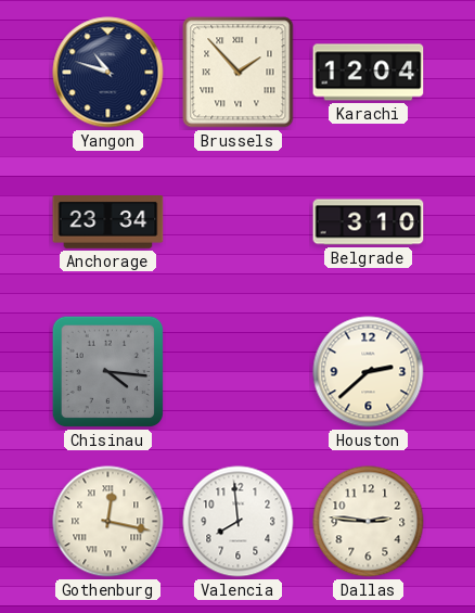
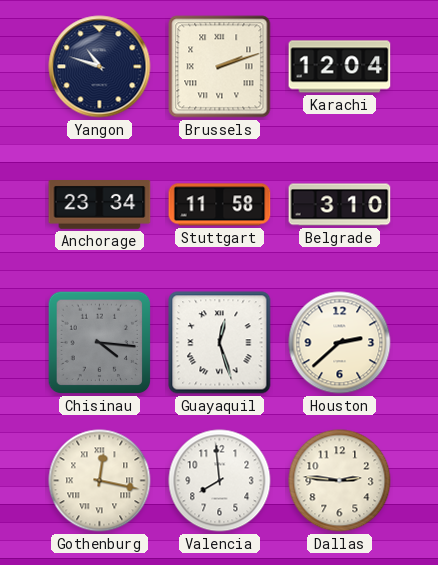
Brussels: 1:53 -> 2:12 (220, 67)
Stuttgart: none -> 11:58 (220, 205)
Guayaquil: none -> 12:27 (220, 343)
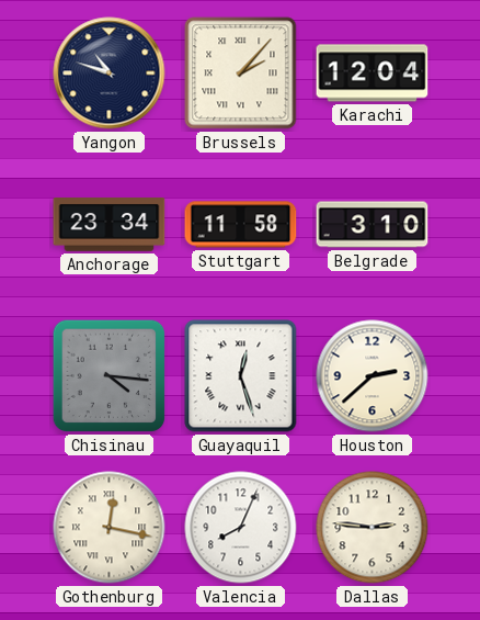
Brussels: 2:12 -> 2:07 (241, 74)
Valencia: 7:59 -> 8:04 (241, 528)
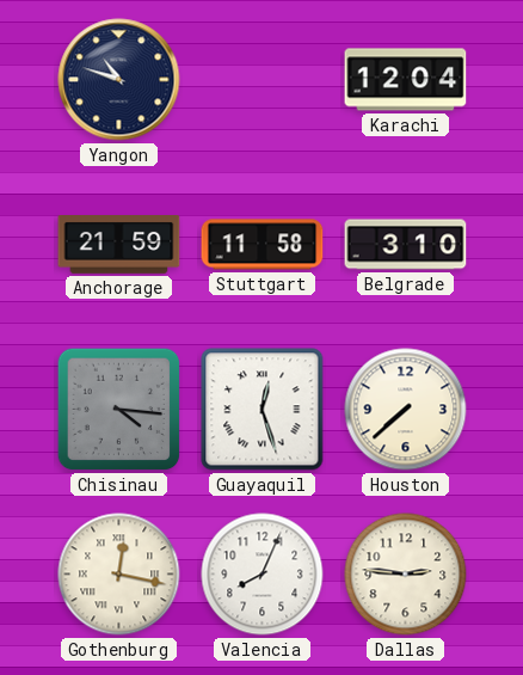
Brussels: 2:07 -> none (241, 74)
Anchorage: 23:34 -> 21:59 (119, 245)
Houston: 2:38 -> 7:38 (406, 410)
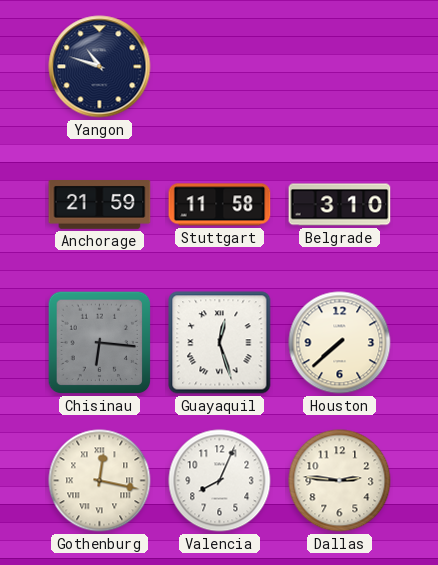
Karachi: 12:04 -> none (406, 80)
Chisinau: 4:16 -> 6:16 (100, 343)
